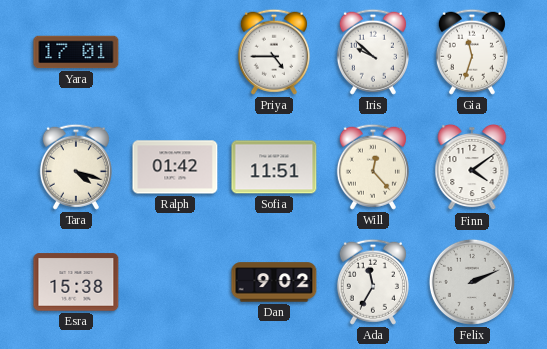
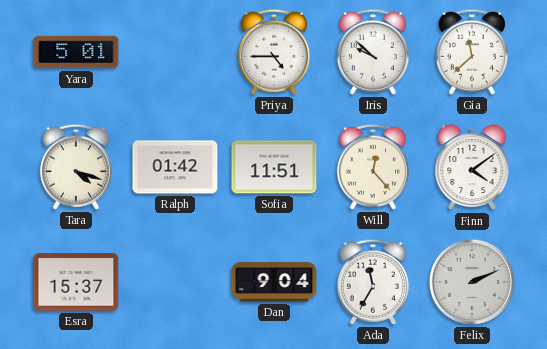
Yara: 17:01 -> 5:01 (76, 52)
Gia: 11:33 -> 11:38 (472, 52)
Esra: 15:38 -> 15:37 (76, 282)
Dan: 9:02 -> 9:04 (274, 282)
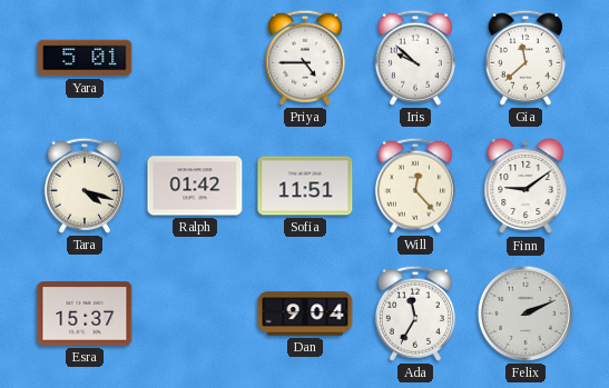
Finn: 4:09 -> 9:09 (525, 186)
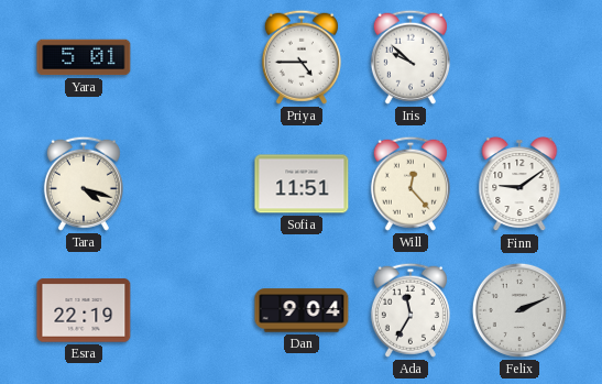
Gia: 11:38 -> none (525, 58)
Ralph: 01:42 -> none (195, 186)
Esra: 15:37 -> 22:19 (84, 310)
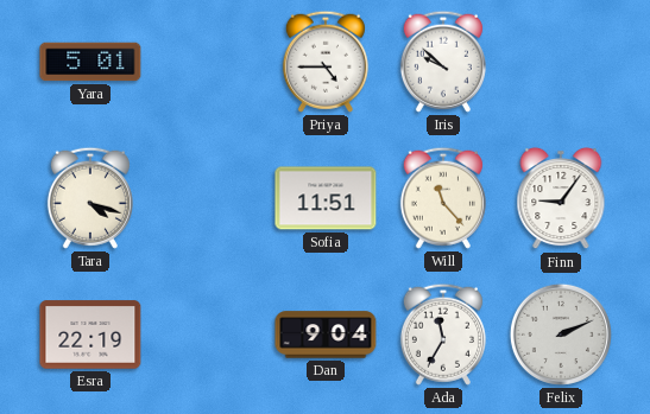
Will: 12:23 -> 11:23 (443, 198)
Finn: 9:09 -> 9:06 (561, 198)
